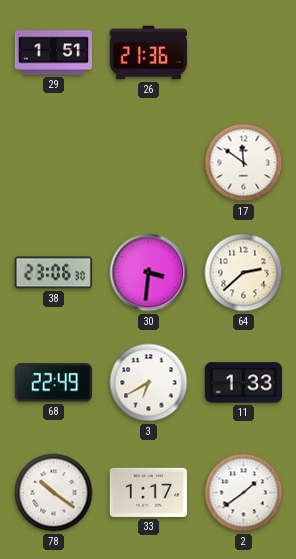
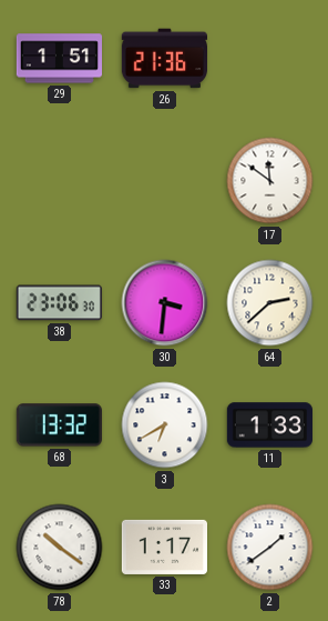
68: 22:49 -> 13:32 (59, 425)
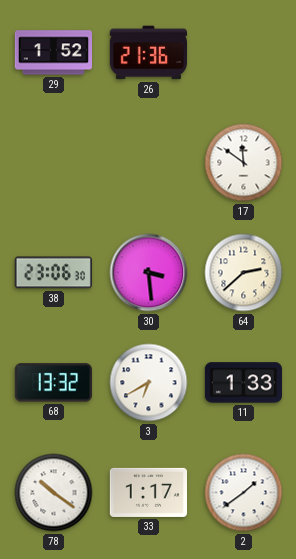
29: 1:51 -> 1:52 (53, 53)
30: 3:31 -> 3:29 (149, 273)
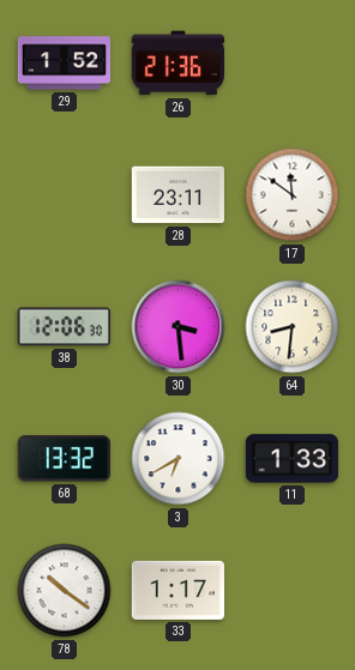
28: none -> 23:11 (177, 195)
38: 23:06 -> 12:06 (64, 327)
64: 2:38 -> 8:31 (293, 327)
2: 1:39 -> none (244, 493)
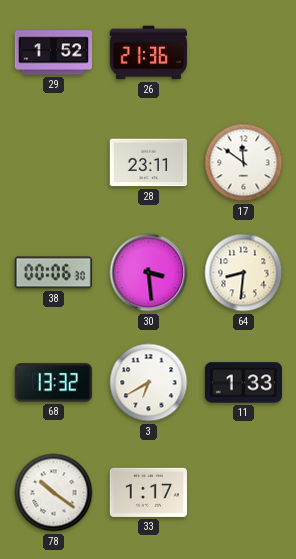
38: 12:06 -> 00:06 (53, 273)
